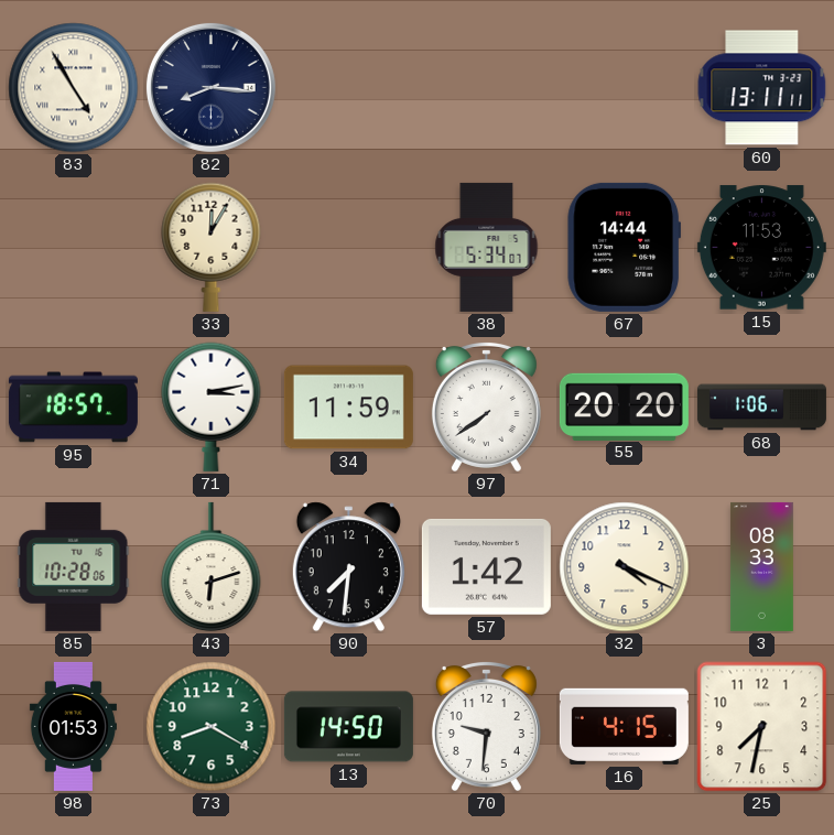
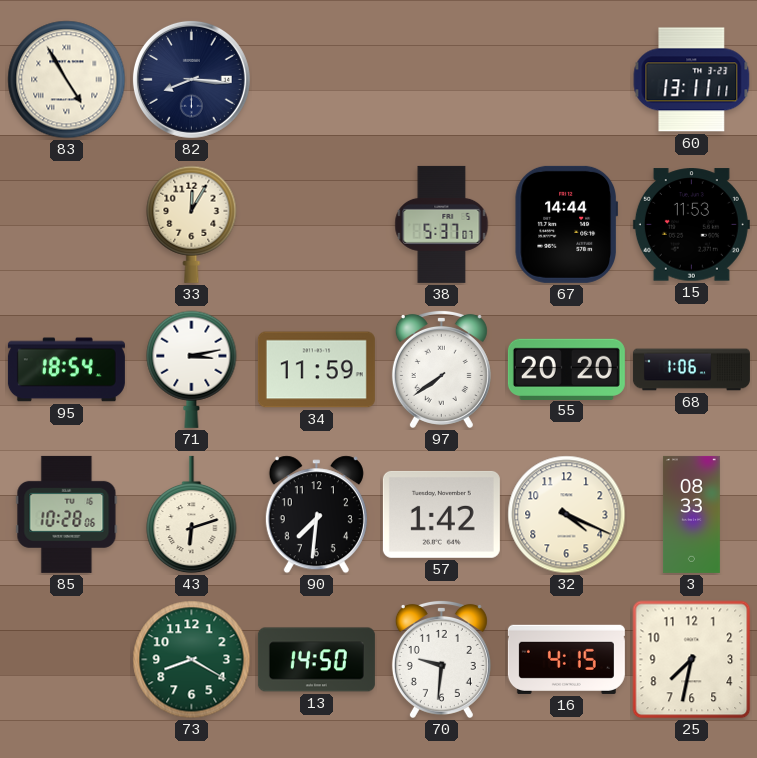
38: 5:34 -> 5:37 (442, 224)
95: 18:57 -> 18:54 (66, 370)
98: 01:53 -> none (73, 726)
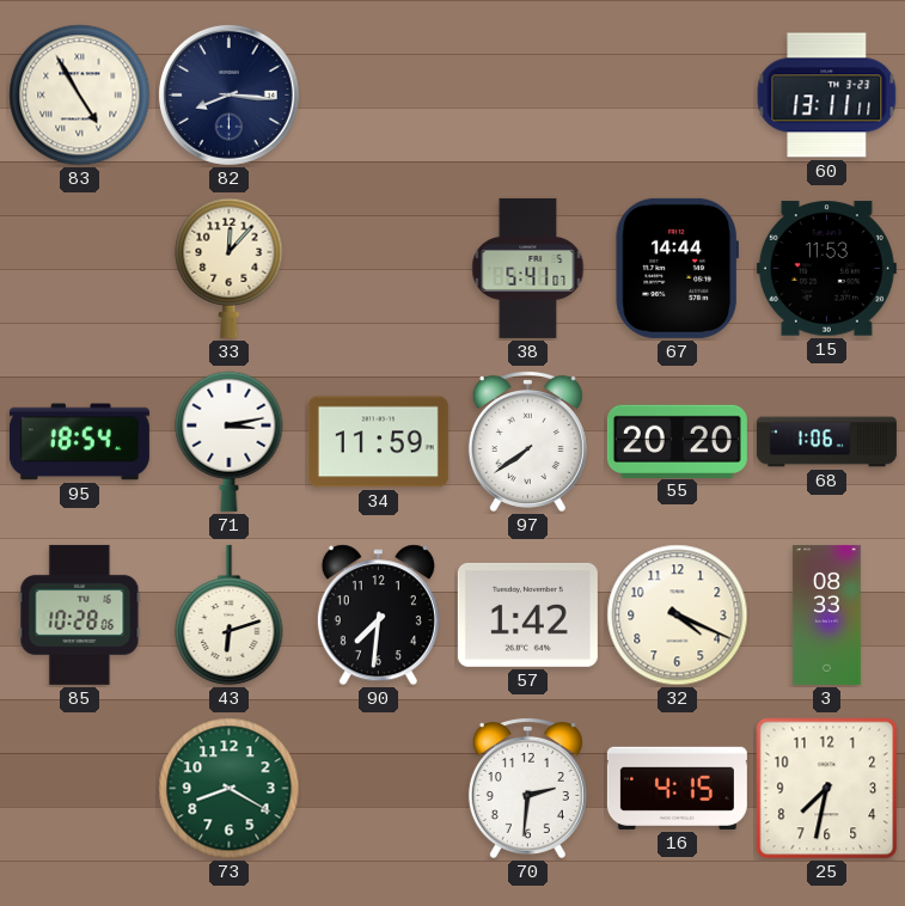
33: 12:05 -> 12:07 (230, 268)
38: 5:37 -> 5:41 (528, 268)
13: 14:50 -> none (316, 660)
70: 9:31 -> 2:31 (527, 788)
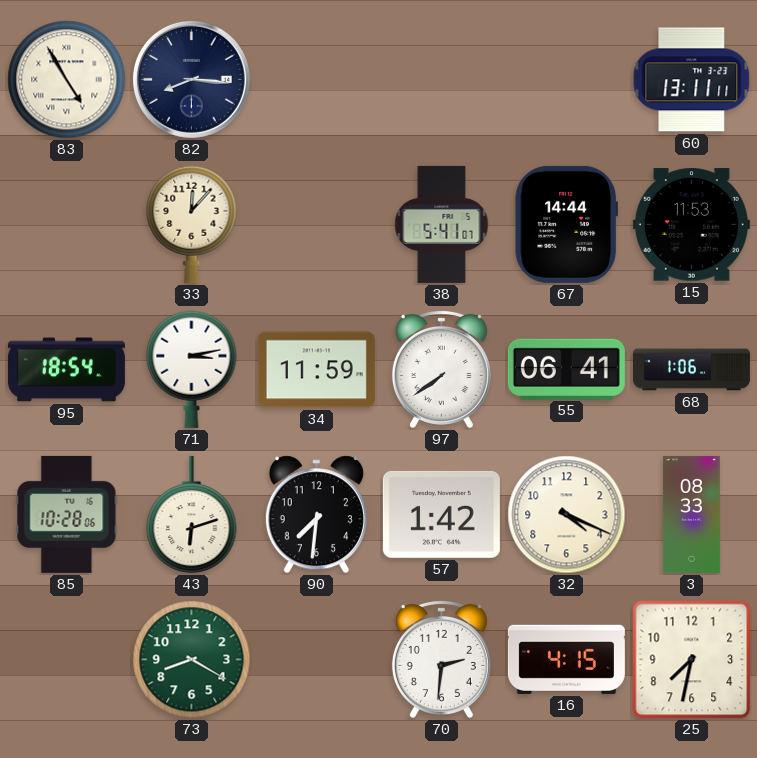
55: 20:20 -> 06:41 (566, 369)
